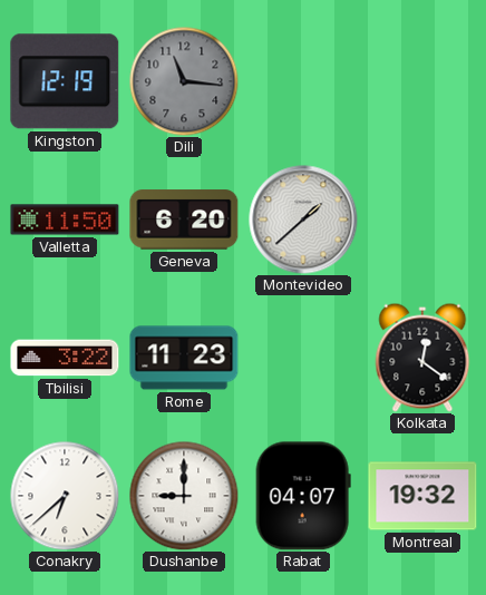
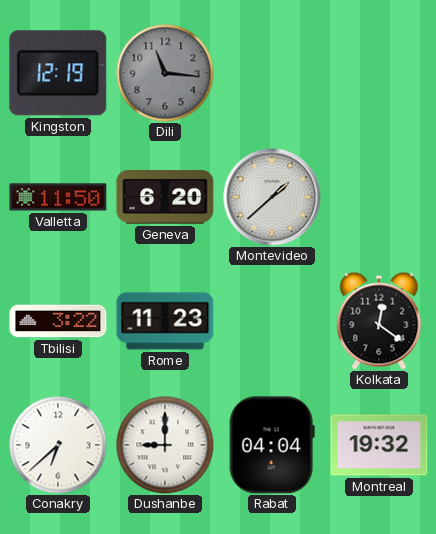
Rabat: 04:07 -> 04:04 (272, 445)
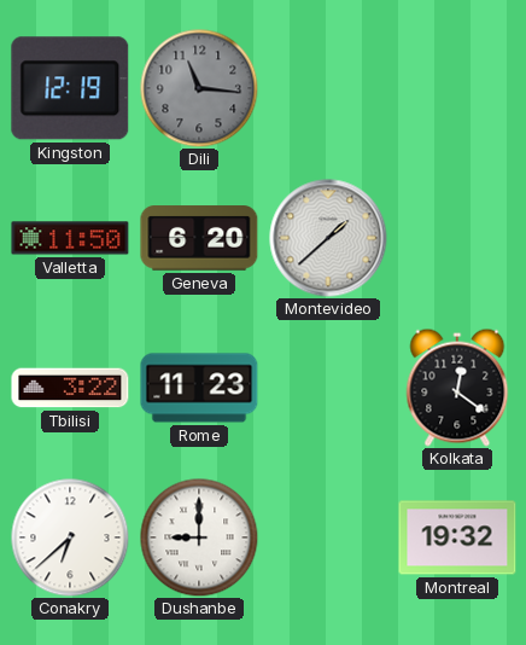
Rabat: 04:04 -> none (272, 445)
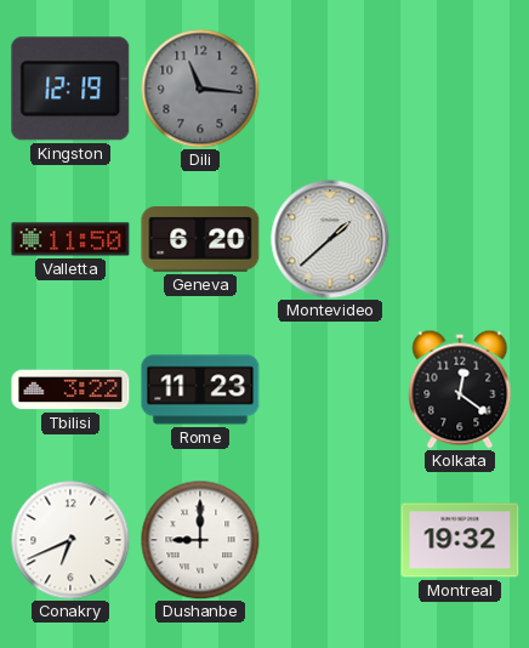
Conakry: 6:38 -> 6:41 (70, 540)
